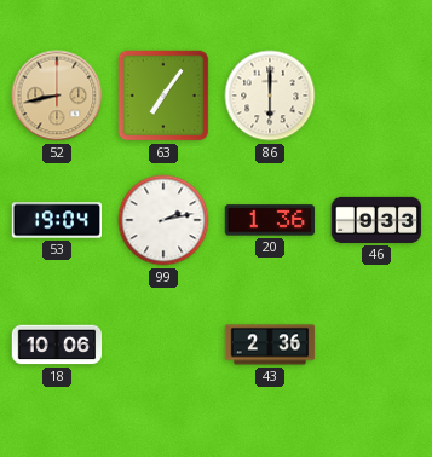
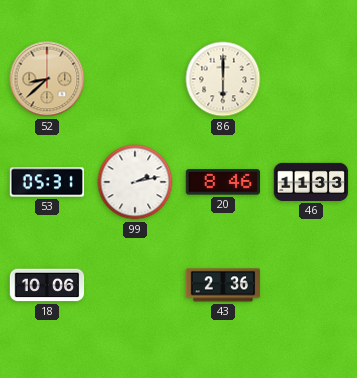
52: 8:43 -> 8:38 (47, 79)
63: 7:06 -> none (163, 96)
53: 19:04 -> 05:31 (47, 182)
20: 1:36 -> 8:46 (222, 182)
46: 9:33 -> 11:33 (311, 182)
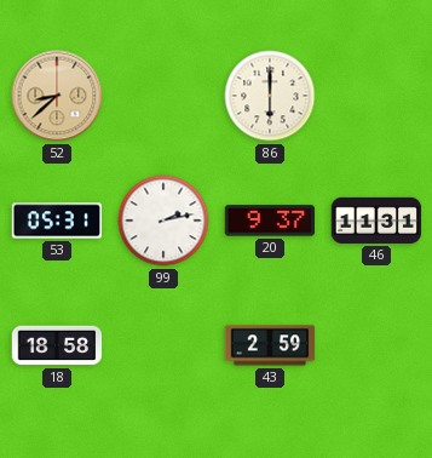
20: 8:46 -> 9:37 (269, 221)
46: 11:33 -> 11:31 (376, 221)
18: 10:06 -> 18:58 (57, 345)
43: 2:36 -> 2:59 (270, 345)
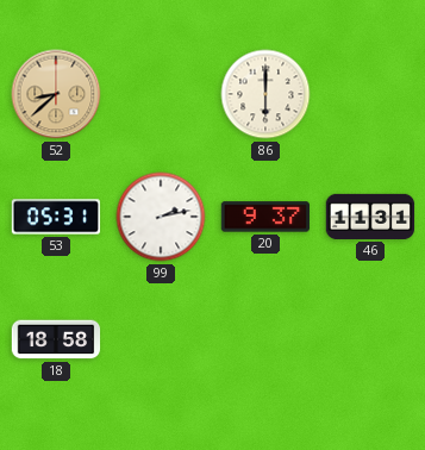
43: 2:59 -> none (270, 345)
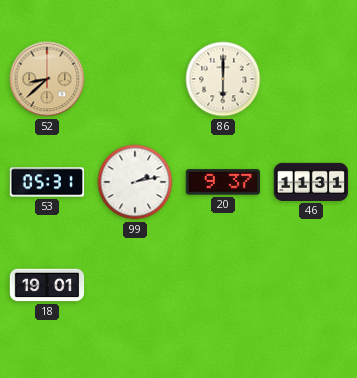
18: 18:58 -> 19:01 (47, 285)
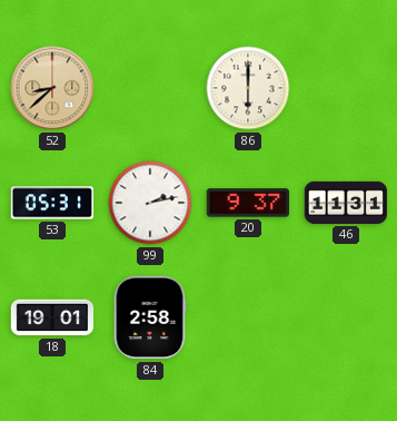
84: none -> 2:58 (150, 317)
